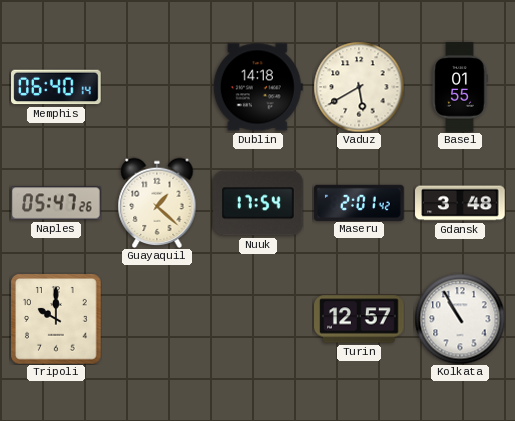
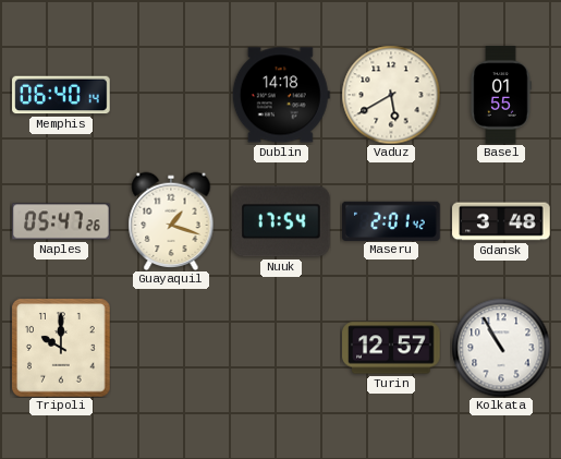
Guayaquil: 1:22 -> 1:18 (171, 221)
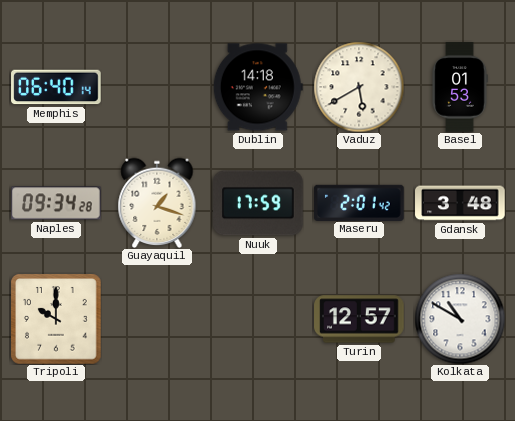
Basel: 01:55 -> 01:53 (460, 87)
Naples: 05:47 -> 09:34 (56, 203)
Nuuk: 17:54 -> 17:59 (259, 203)
Kolkata: 10:55 -> 10:50 (460, 319)
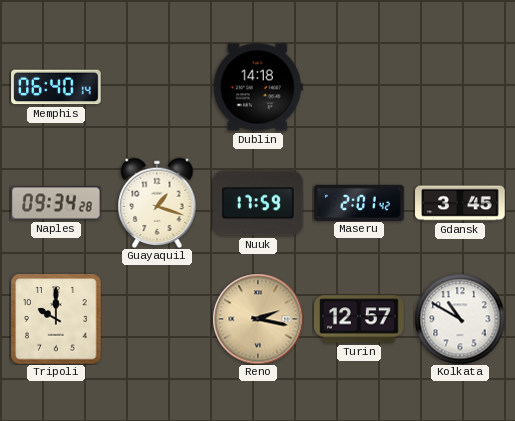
Vaduz: 5:40 -> none (359, 87)
Basel: 01:53 -> none (460, 87)
Gdansk: 3:48 -> 3:45 (460, 203)
Reno: none -> 2:17 (258, 319)
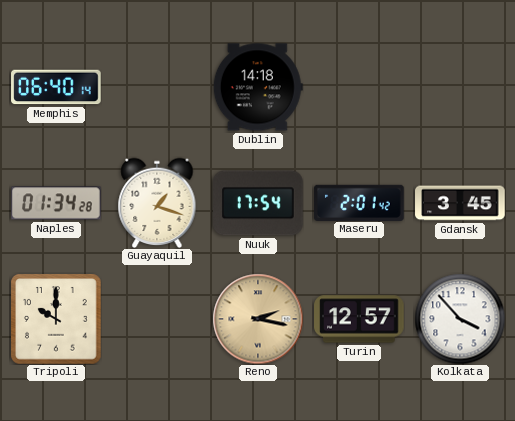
Naples: 09:34 -> 01:34 (56, 203)
Nuuk: 17:59 -> 17:54 (259, 203)
Kolkata: 10:50 -> 3:53 (460, 319)
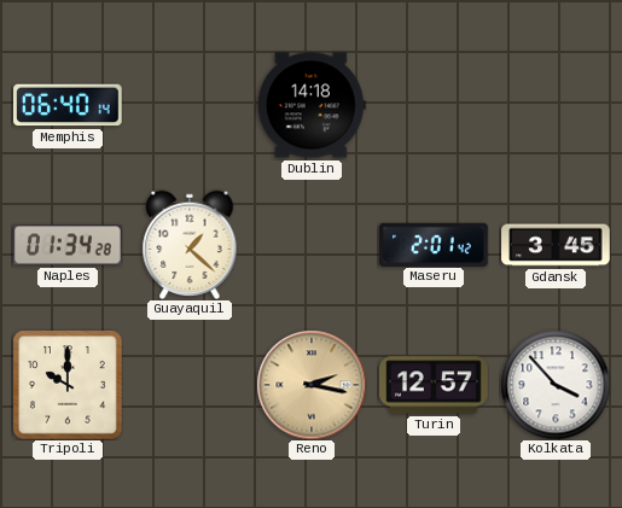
Guayaquil: 1:18 -> 1:22 (190, 245)
Nuuk: 17:54 -> none (259, 203)
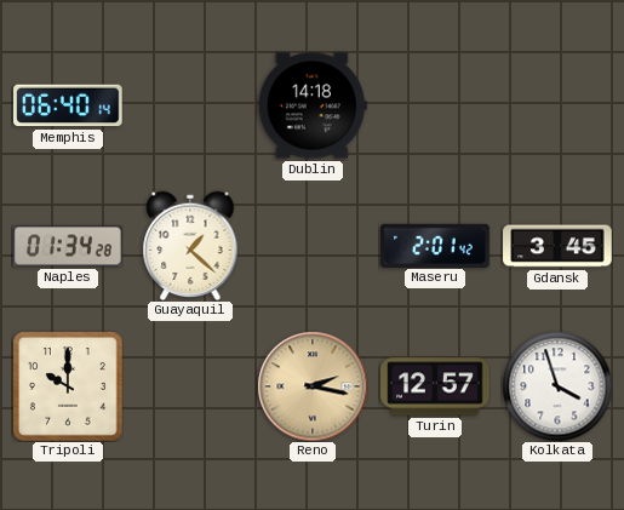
Kolkata: 3:53 -> 3:57 (557, 386)
